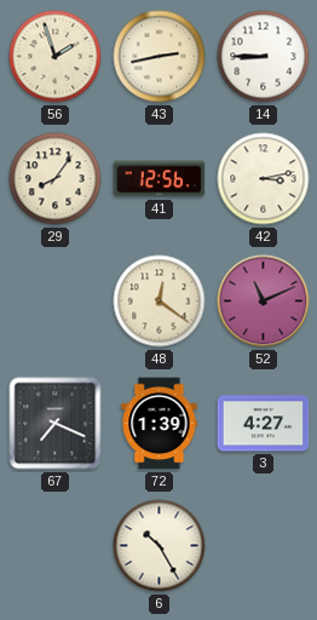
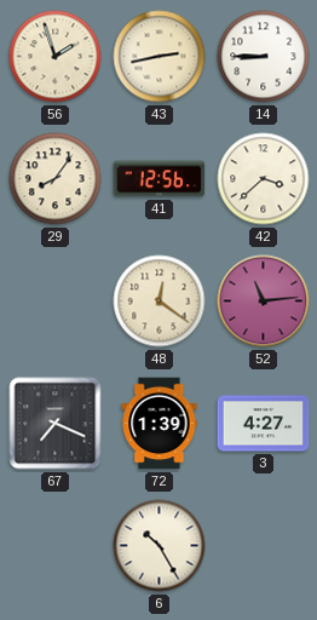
42: 3:13 -> 3:38 (264, 179)
52: 11:11 -> 11:14 (264, 302)
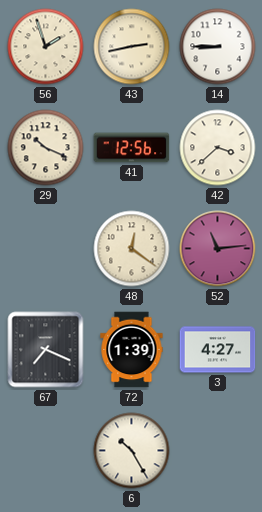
29: 8:06 -> 10:19 (46, 148)
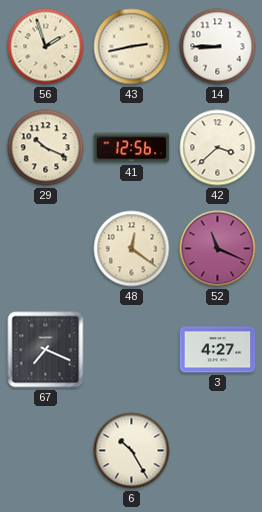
52: 11:14 -> 11:19 (218, 249)
72: 1:39 -> none (132, 350)
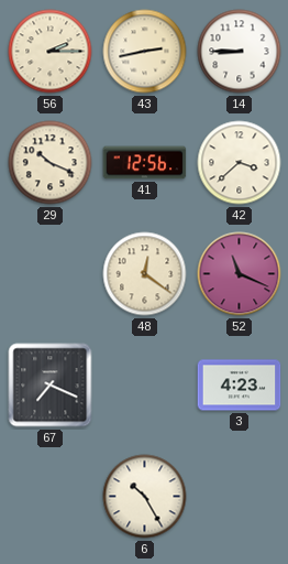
56: 1:57 -> 2:15 (51, 52)
3: 4:27 -> 4:23 (240, 386)
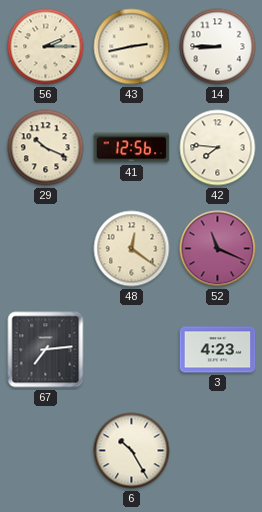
42: 3:38 -> 7:46 (218, 148)
67: 7:19 -> 7:14 (46, 350)
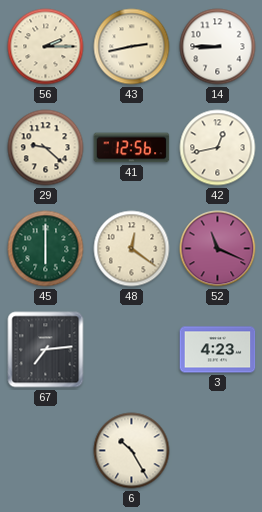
29: 10:19 -> 9:22 (46, 148)
42: 7:46 -> 12:43 (218, 148)
45: none -> 6:00 (46, 249)
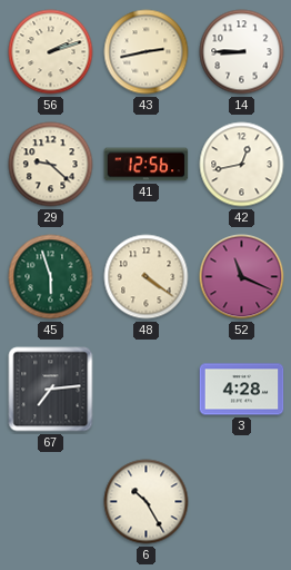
56: 2:15 -> 2:12 (51, 52)
45: 6:00 -> 5:57 (51, 277)
48: 12:21 -> 4:21 (147, 277)
3: 4:23 -> 4:28 (242, 390)
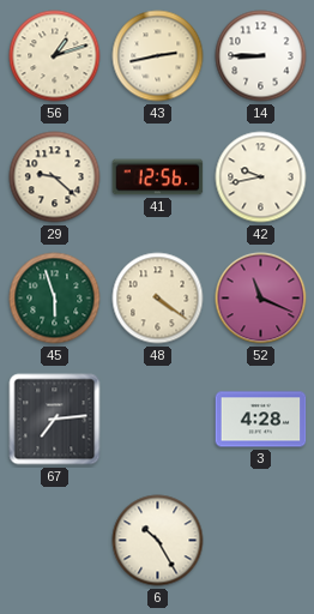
56: 2:12 -> 1:12 (55, 56)
42: 12:43 -> 9:43 (261, 177)
